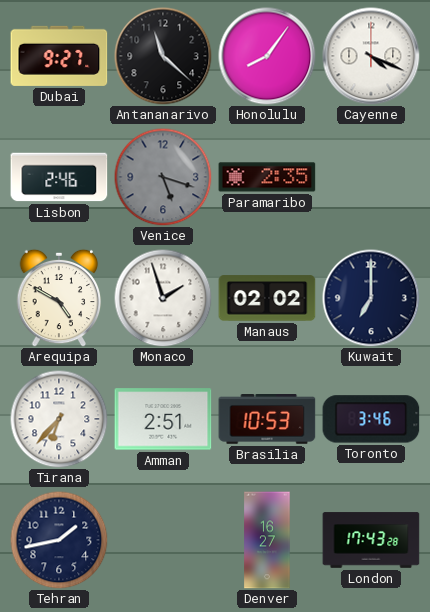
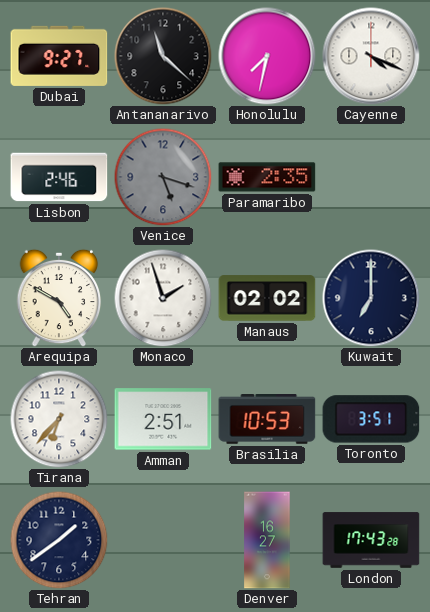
Honolulu: 8:06 -> 7:32 (267, 56)
Toronto: 3:46 -> 3:51 (371, 419)
Tehran: 1:43 -> 1:39 (59, 540)
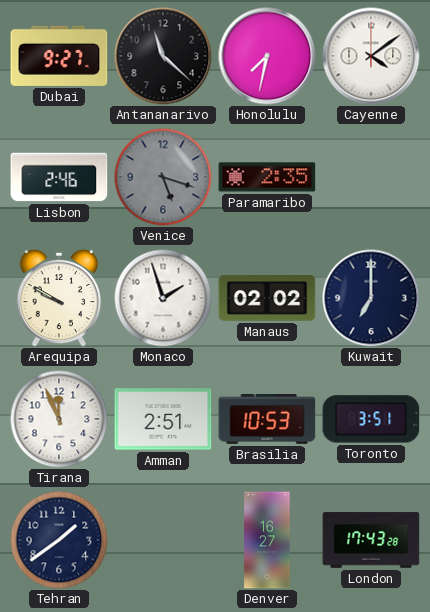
Cayenne: 4:19 -> 4:09 (371, 56)
Arequipa: 4:50 -> 9:50 (59, 298)
Tirana: 6:37 -> 11:56 (59, 419)
